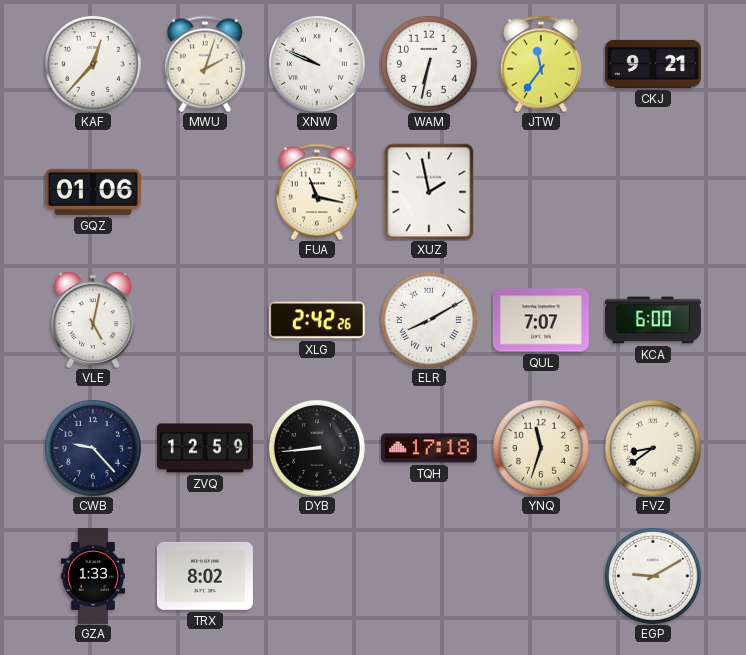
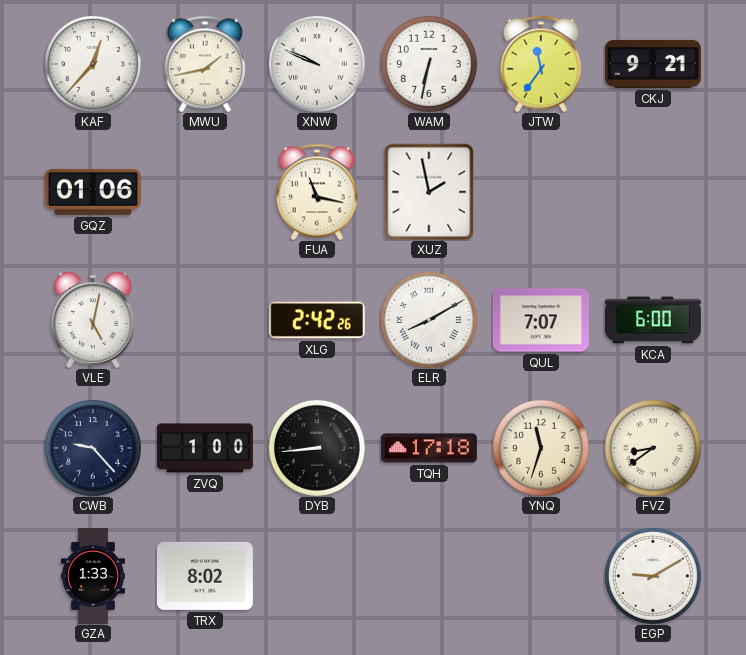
MWU: 2:03 -> 1:43 (205, 64)
ZVQ: 12:59 -> 1:00 (205, 448)
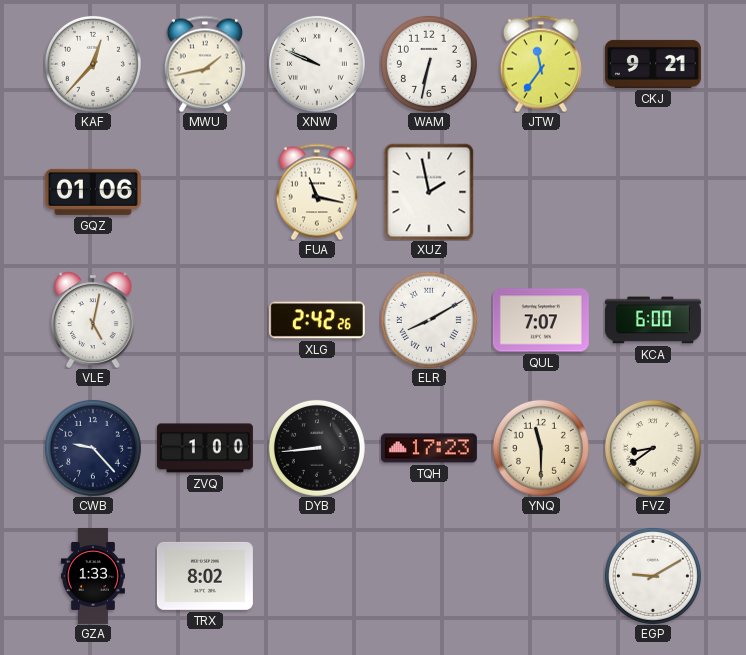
TQH: 17:18 -> 17:23 (429, 448)
YNQ: 11:33 -> 11:30 (541, 448)
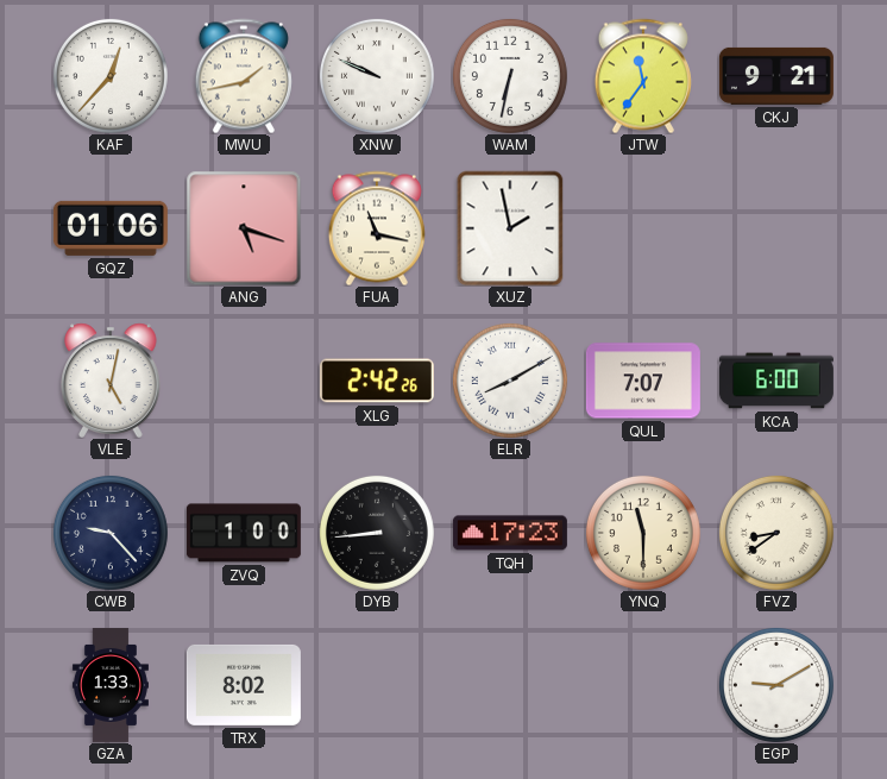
ANG: none -> 5:18 (244, 228)
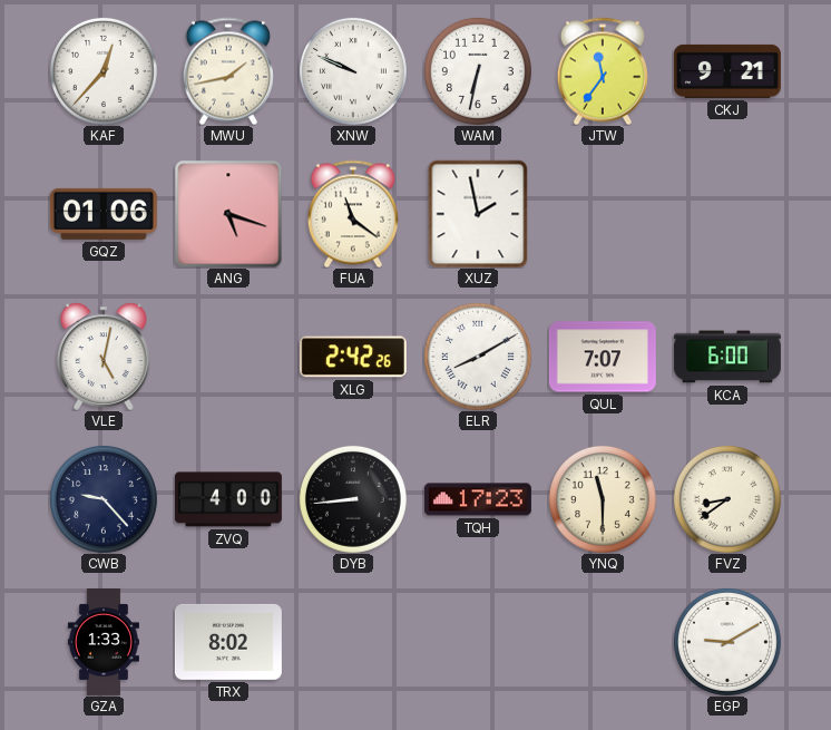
FUA: 11:17 -> 11:21 (353, 214)
ZVQ: 1:00 -> 4:00 (228, 499)
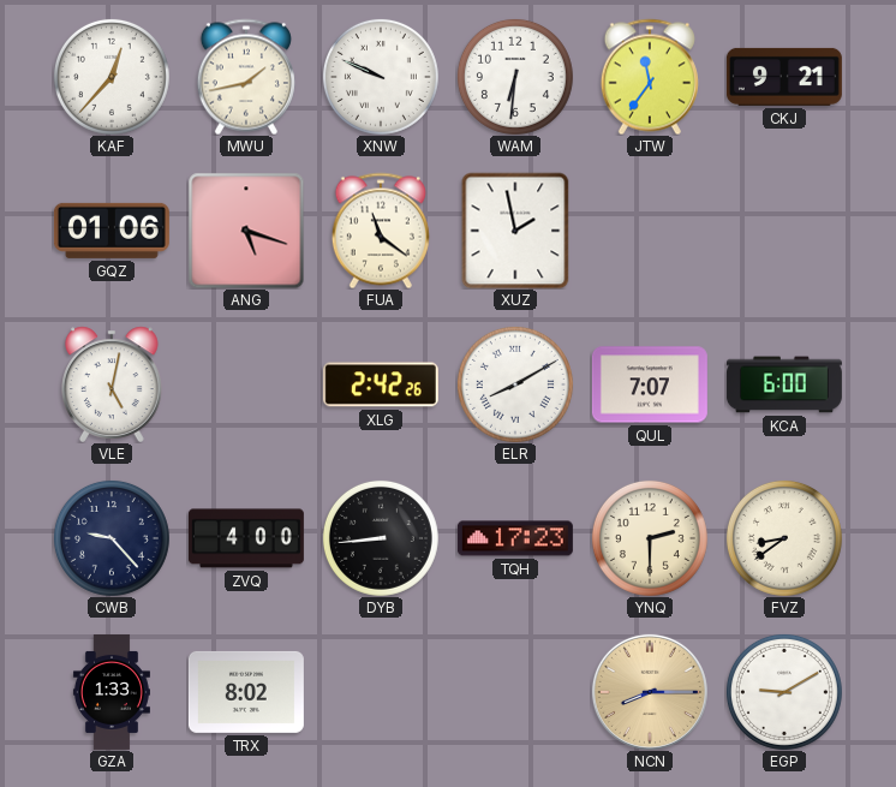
WAM: 6:32 -> 6:31 (515, 77)
YNQ: 11:30 -> 2:30 (650, 538)
NCN: none -> 8:15 (650, 692)
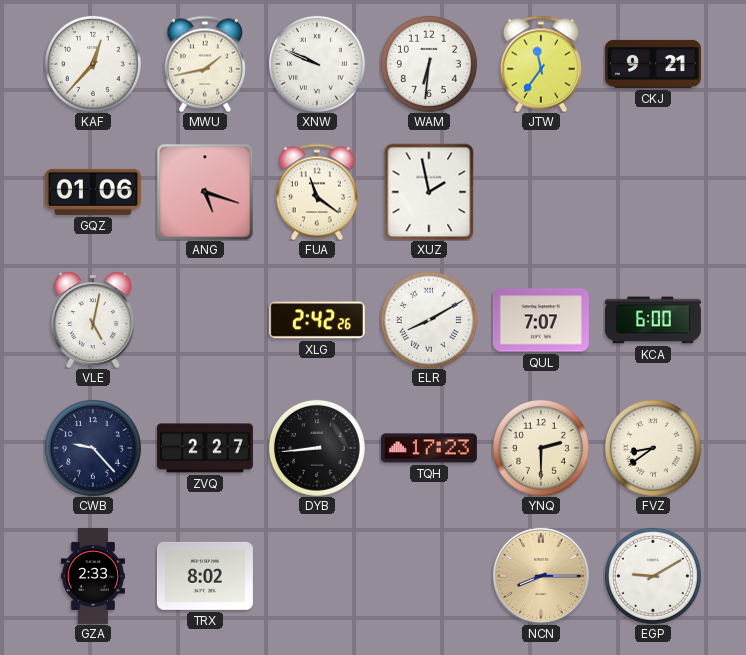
ZVQ: 4:00 -> 2:27 (205, 448)
GZA: 1:33 -> 2:33 (93, 576)
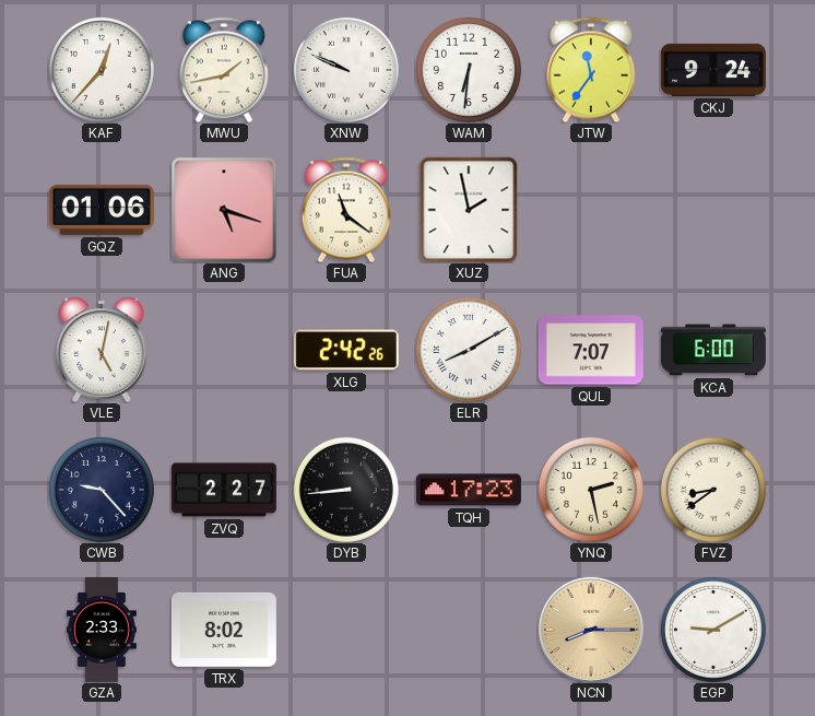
CKJ: 9:21 -> 9:24 (713, 70)
YNQ: 2:30 -> 2:28 (591, 490)
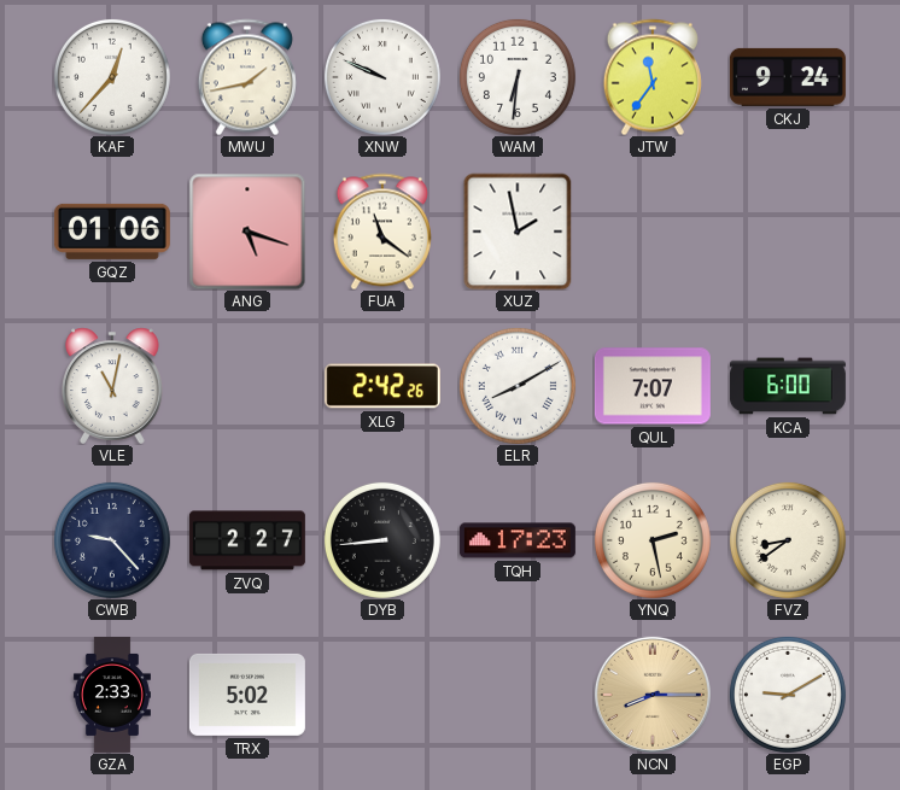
VLE: 5:02 -> 11:02 (113, 386)
TRX: 8:02 -> 5:02 (247, 695)
